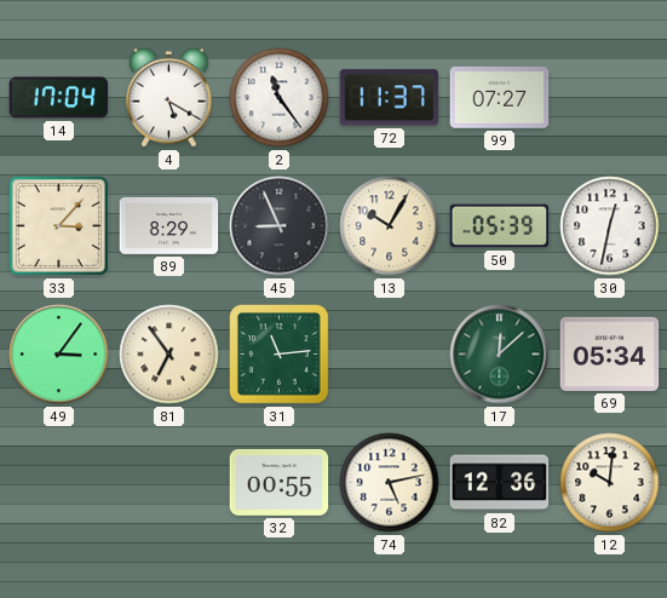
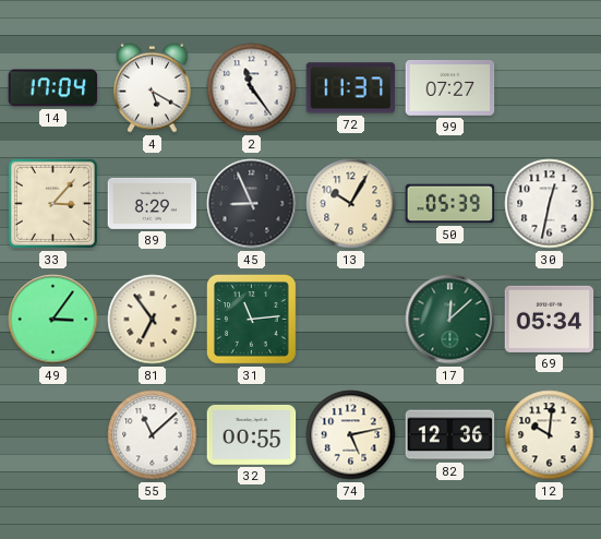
55: none -> 11:08 (153, 435)
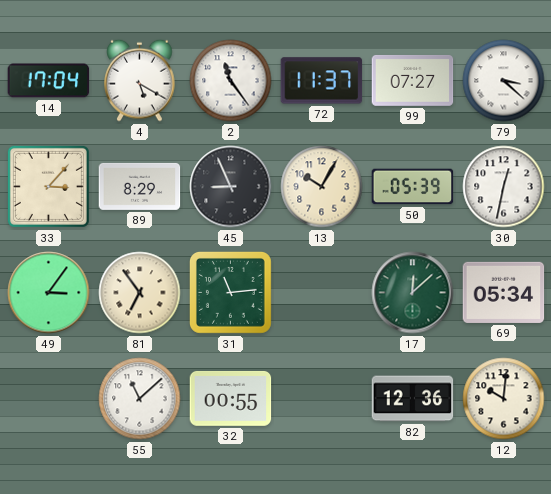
79: none -> 3:22 (504, 81)
74: 5:13 -> none (351, 435)
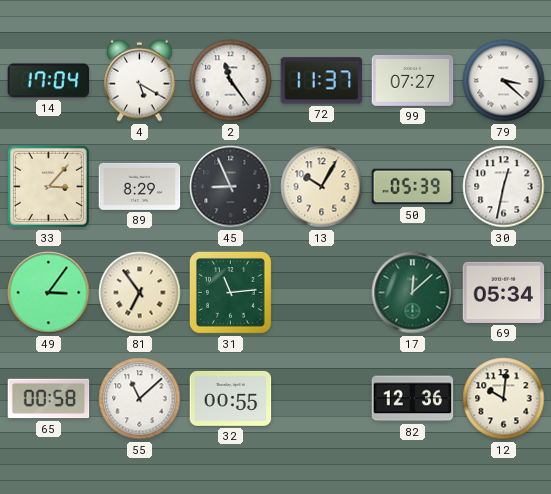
65: none -> 00:58 (49, 399)
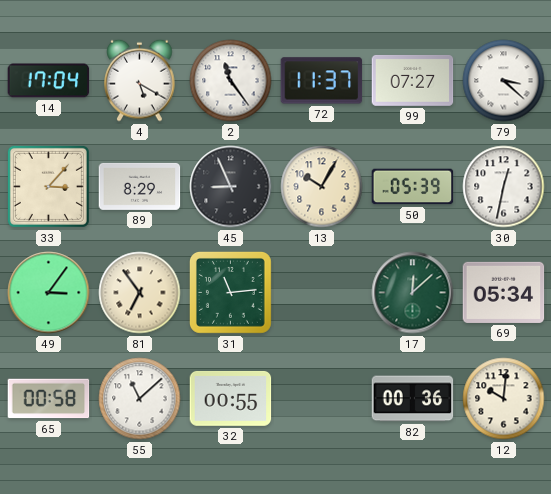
82: 12:36 -> 00:36 (413, 399)
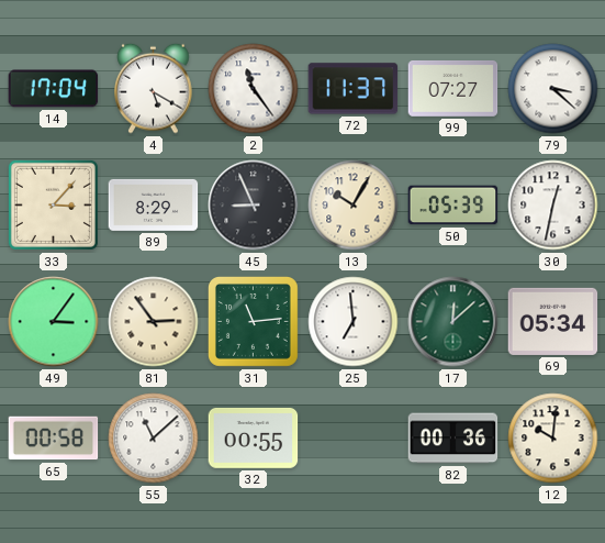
81: 6:54 -> 2:54 (154, 322)
25: none -> 6:59 (354, 322)
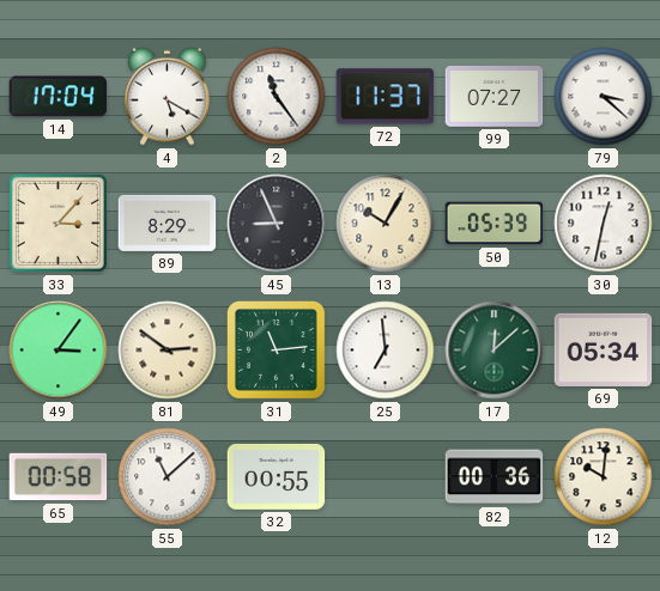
81: 2:54 -> 2:51 (168, 351)
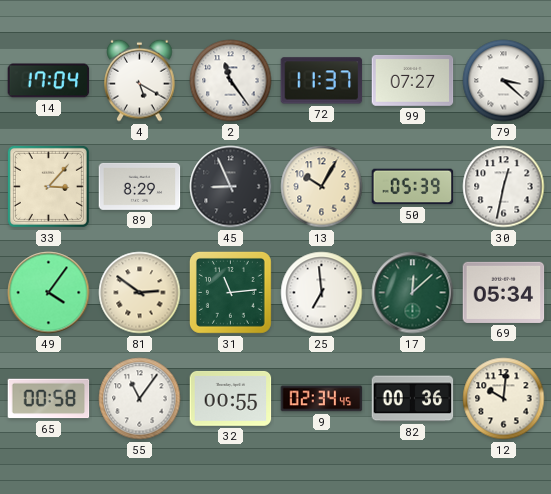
49: 3:06 -> 4:06 (49, 293)
55: 11:08 -> 11:06 (140, 399)
9: none -> 02:34 (322, 399)
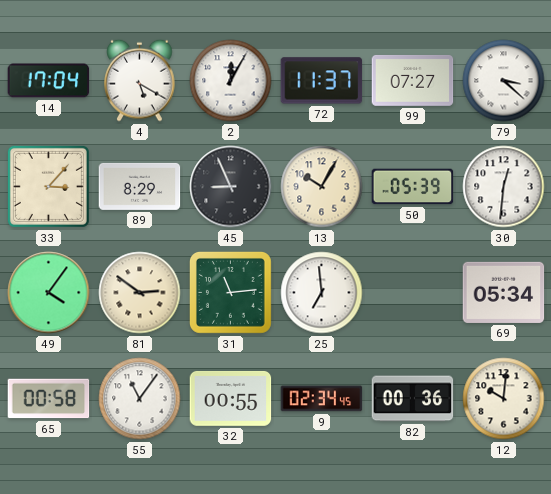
2: 11:24 -> 12:05 (231, 81)
30: 12:32 -> 12:31 (504, 187)
17: 12:08 -> none (413, 293)
